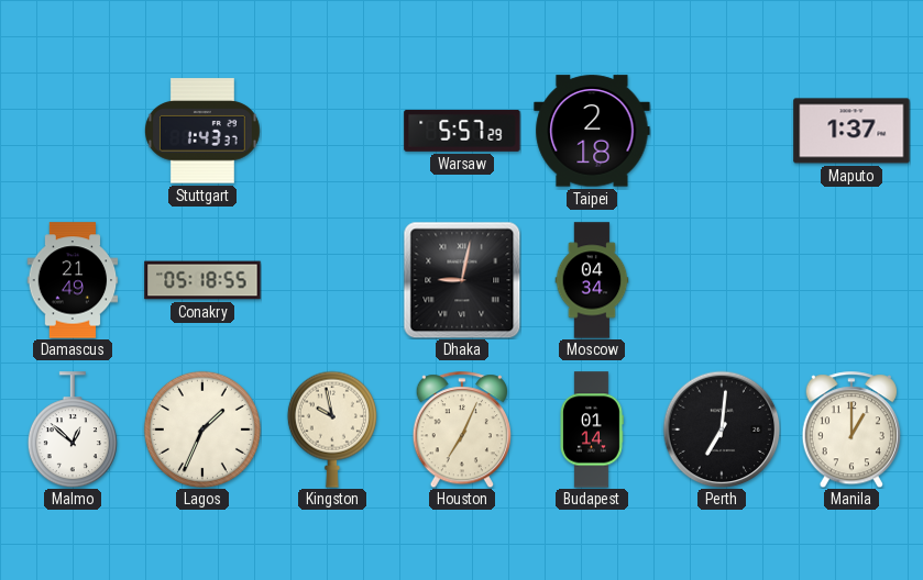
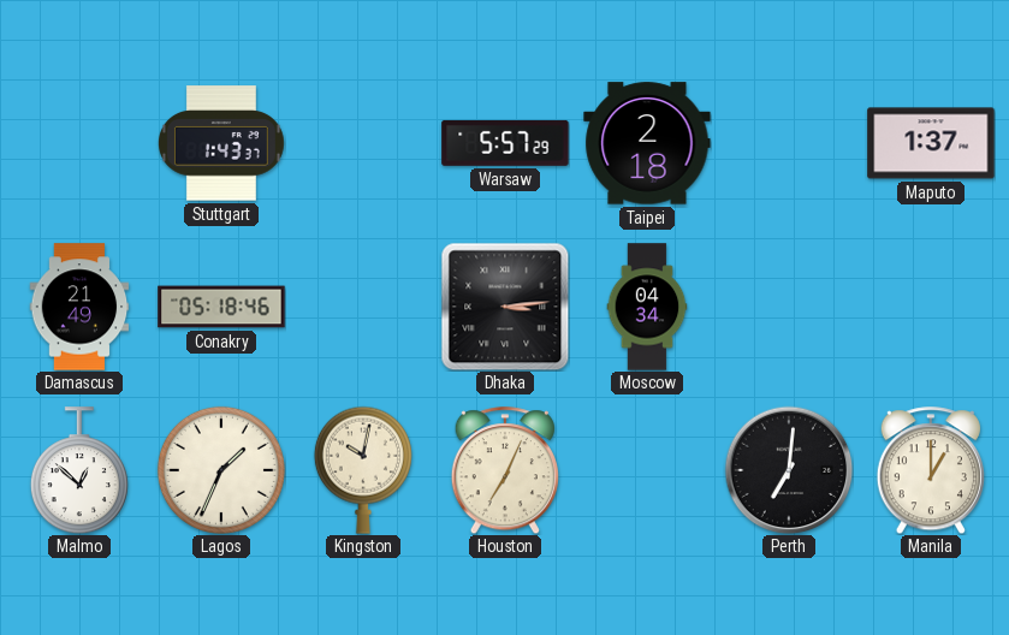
Conakry: 05:18:55 -> 05:18:46 (221, 307)
Dhaka: 9:02 -> 3:14 (505, 307)
Kingston: 9:58 -> 10:02 (363, 470)
Budapest: 01:14 -> none (592, 430)
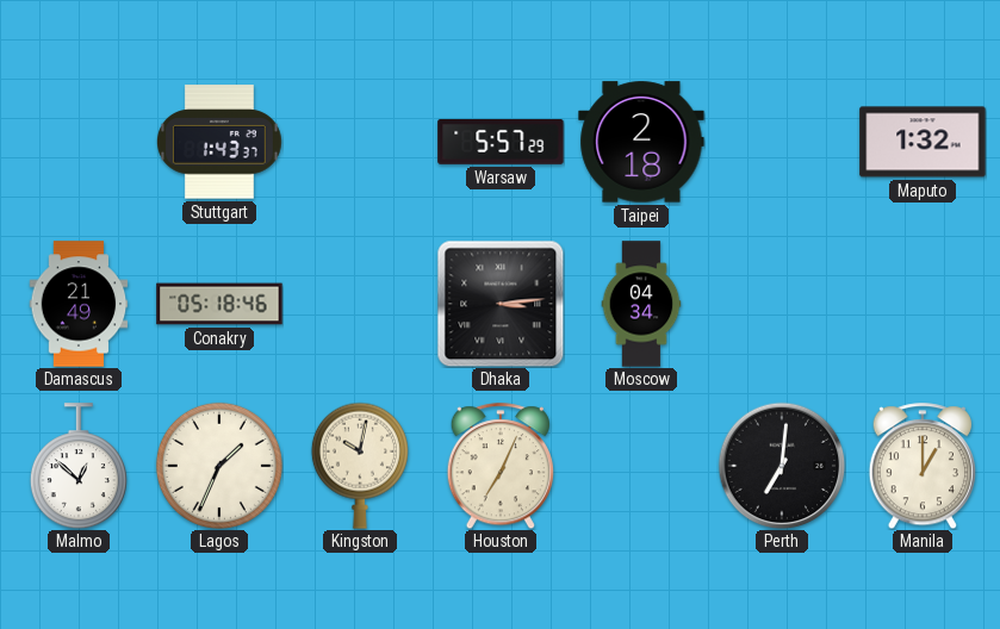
Maputo: 1:37 -> 1:32 (923, 142)
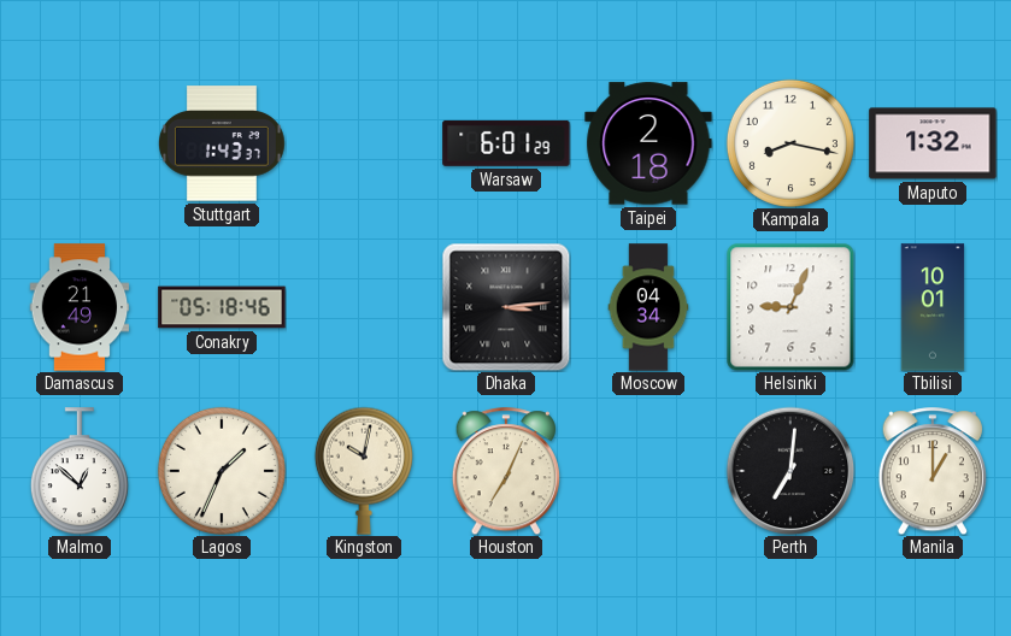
Warsaw: 5:57 -> 6:01 (506, 143)
Kampala: none -> 8:17 (790, 143)
Helsinki: none -> 9:04 (790, 307)
Tbilisi: none -> 10:01 (933, 307)
